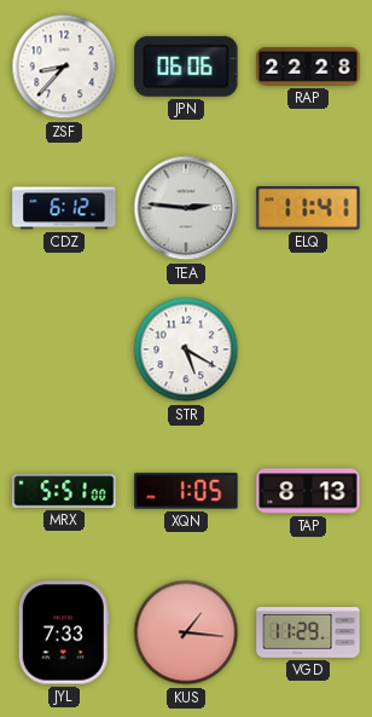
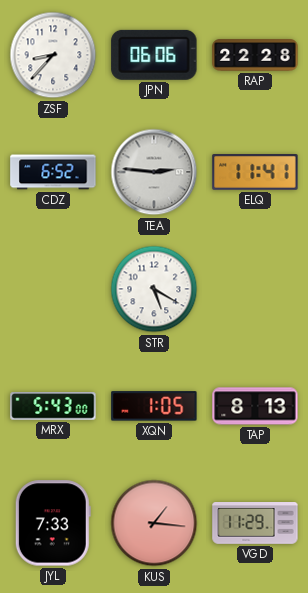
CDZ: 6:12 -> 6:52 (53, 172)
MRX: 5:51 -> 5:43 (53, 406)
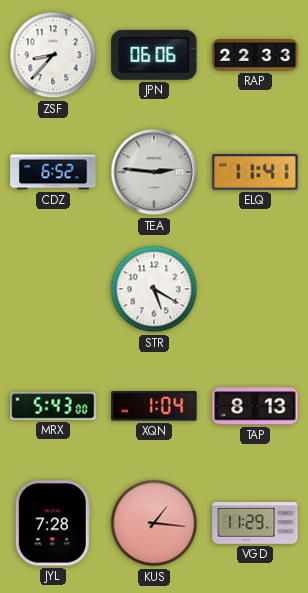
RAP: 22:28 -> 22:33 (255, 55)
XQN: 1:05 -> 1:04 (154, 406)
JYL: 7:33 -> 7:28 (53, 523)
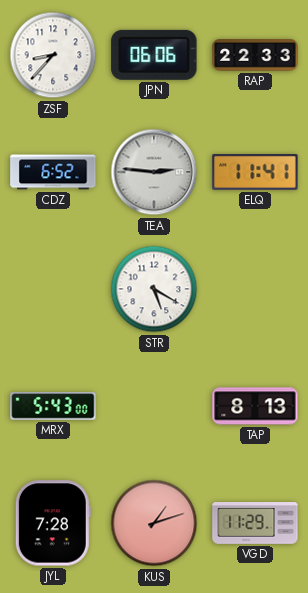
XQN: 1:04 -> none (154, 406)
KUS: 1:16 -> 1:12 (154, 523)
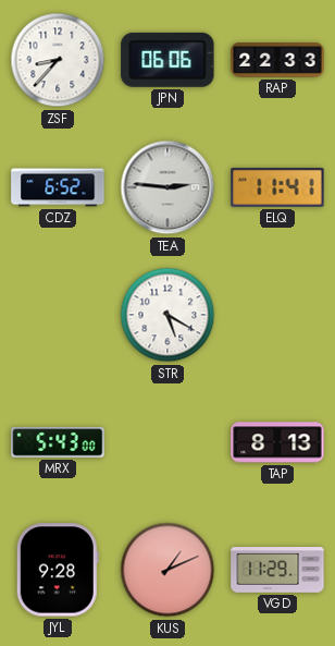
JYL: 7:28 -> 9:28 (58, 570)
KUS: 1:12 -> 1:11 (167, 570)
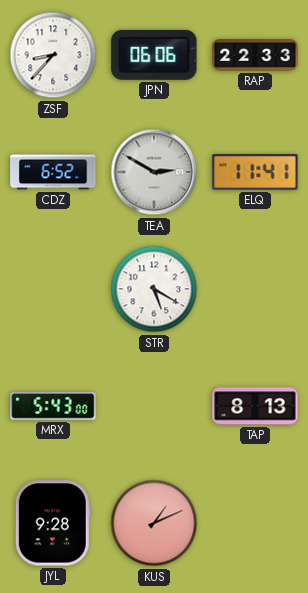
TEA: 2:46 -> 2:50 (154, 172)
VGD: 11:29 -> none (277, 571)
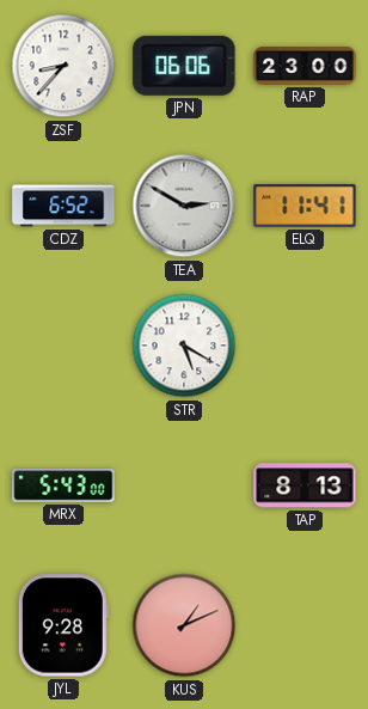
RAP: 22:33 -> 23:00 (305, 66)
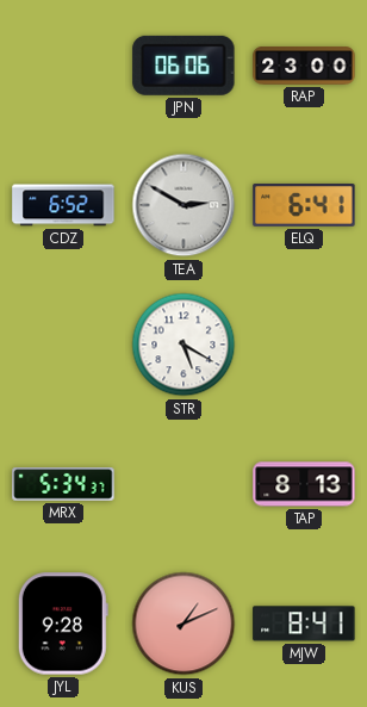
ZSF: 8:37 -> none (63, 66)
ELQ: 11:41 -> 6:41 (304, 206)
MRX: 5:43 -> 5:34 (63, 484)
MJW: none -> 8:41 (304, 624)
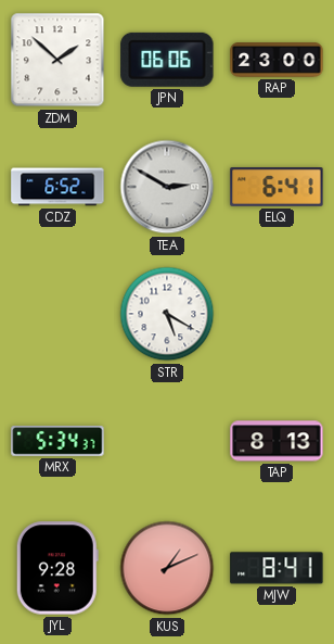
ZDM: none -> 1:52 (57, 60)
